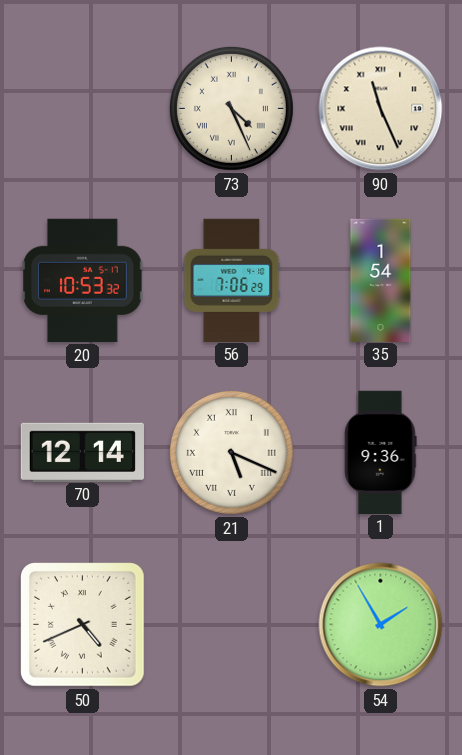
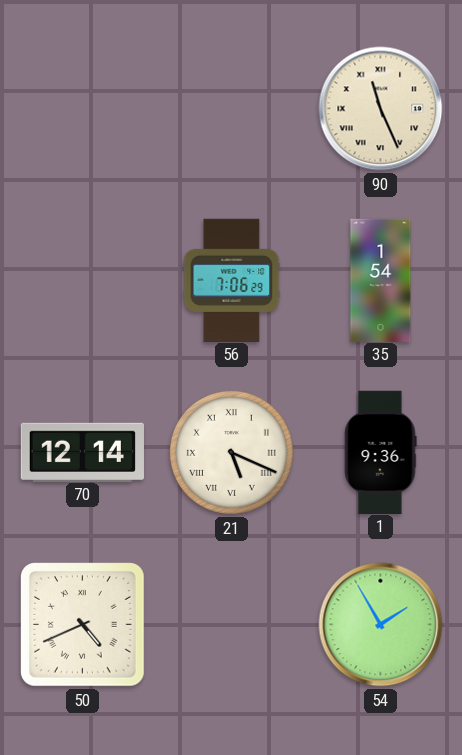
73: 4:26 -> none (231, 108)
20: 10:53 -> none (83, 280)
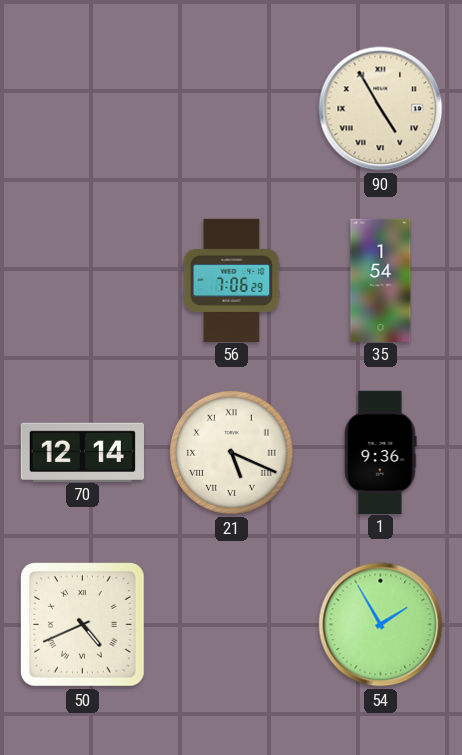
90: 11:26 -> 4:55 (381, 109)
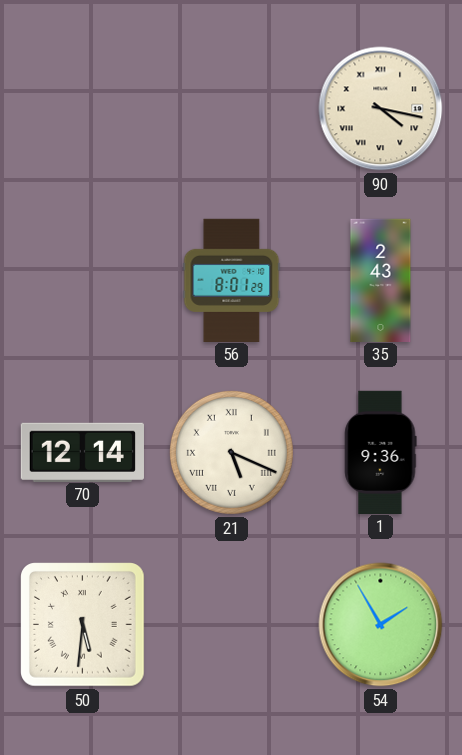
90: 4:55 -> 4:17 (381, 109)
56: 7:06 -> 8:01 (232, 280)
35: 1:54 -> 2:43 (381, 280)
50: 4:41 -> 5:31 (83, 625)
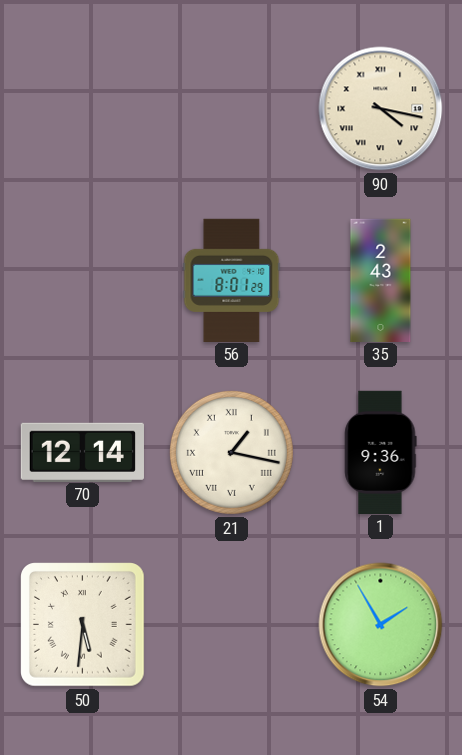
21: 5:19 -> 1:17 (231, 452)
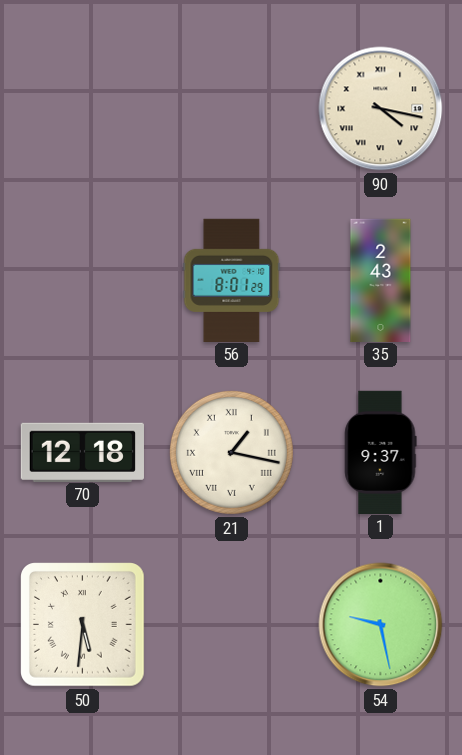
70: 12:14 -> 12:18 (82, 452)
1: 9:36 -> 9:37 (381, 452)
54: 1:55 -> 9:28 (381, 625)
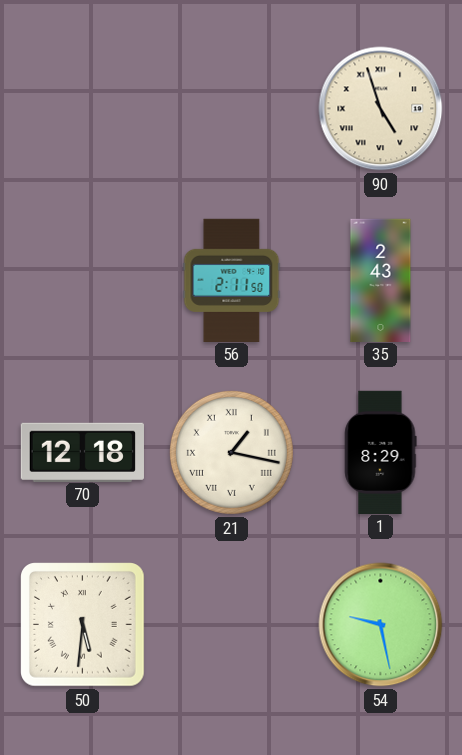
90: 4:17 -> 4:57 (381, 109)
56: 8:01 -> 2:11 (232, 280)
1: 9:37 -> 8:29 (381, 452)
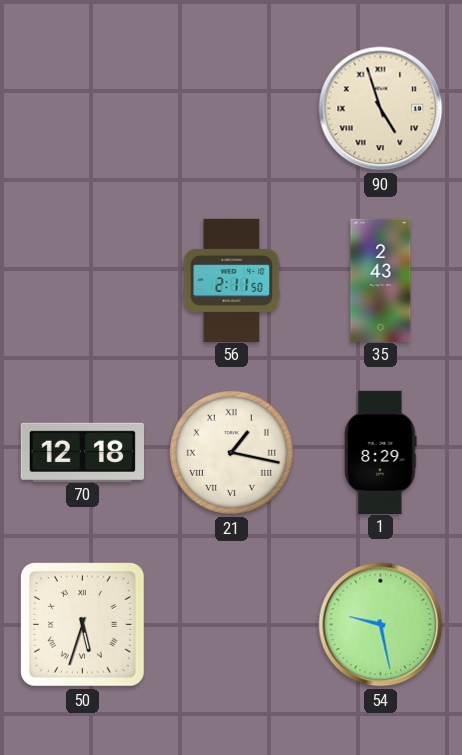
50: 5:31 -> 5:33 (83, 625)
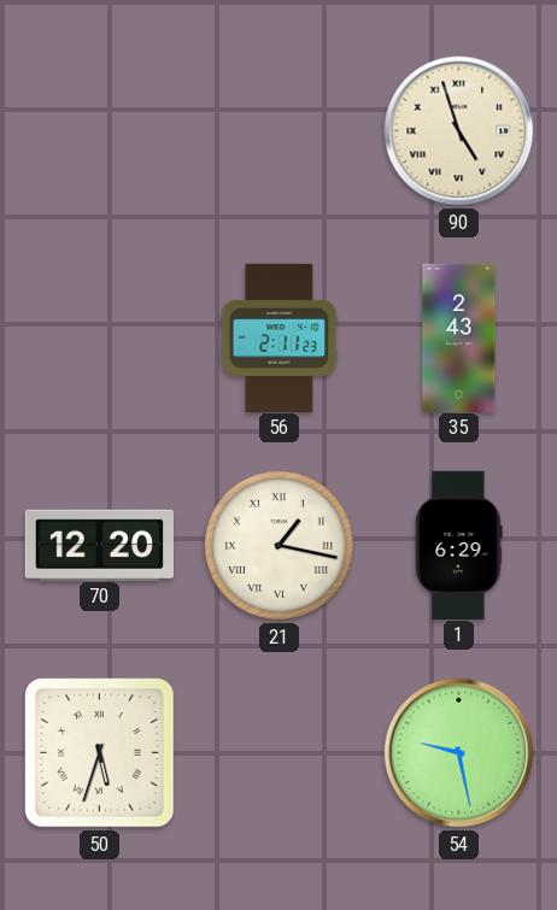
56: 2:11:50 -> 2:11:23 (280, 337)
70: 12:18 -> 12:20 (99, 545)
1: 8:29 -> 6:29 (459, 545)
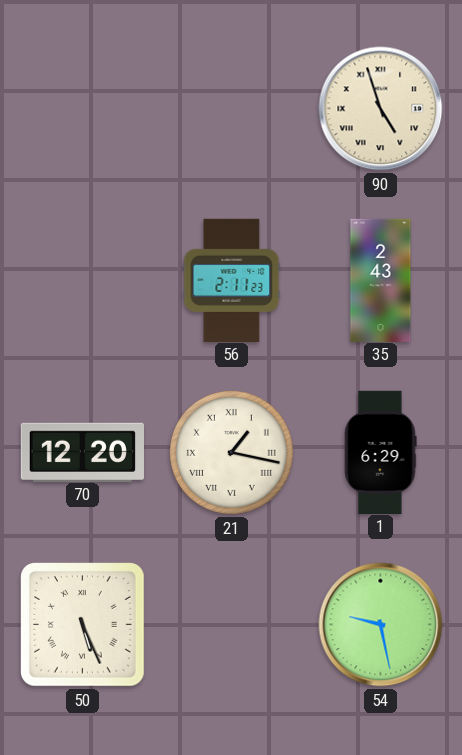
50: 5:33 -> 5:26 (83, 625)
